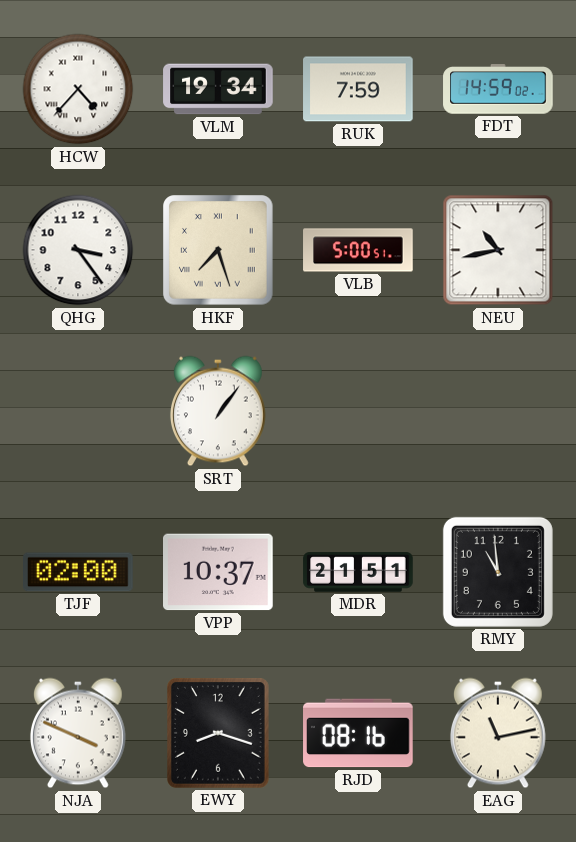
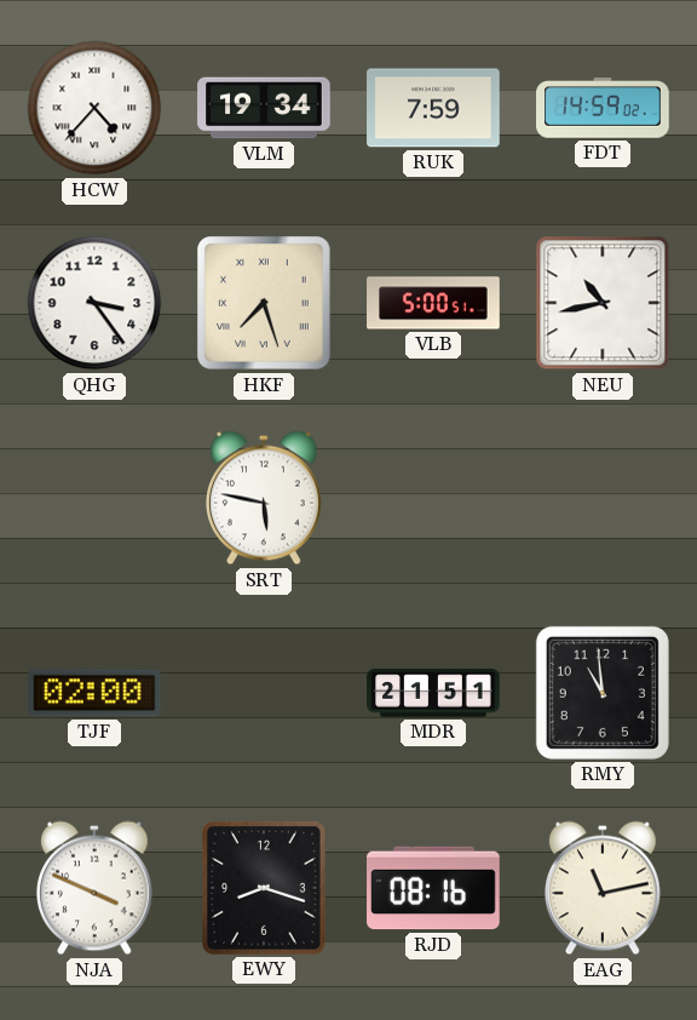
SRT: 1:06 -> 5:47 (264, 498)
VPP: 10:37 -> none (219, 572)
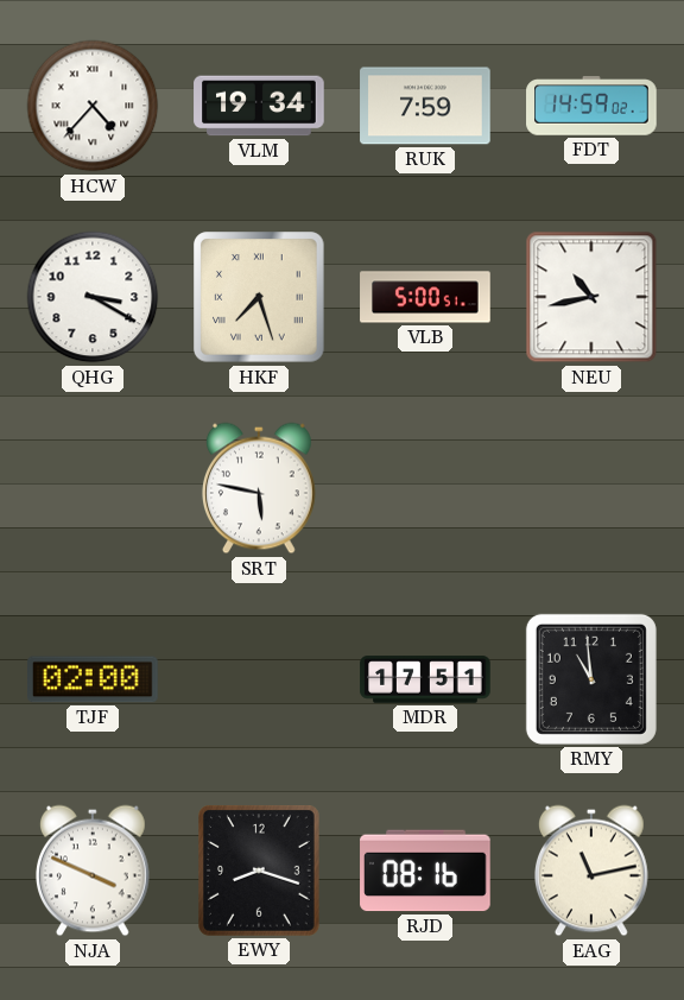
QHG: 3:24 -> 3:20 (93, 297)
MDR: 21:51 -> 17:51 (425, 679)
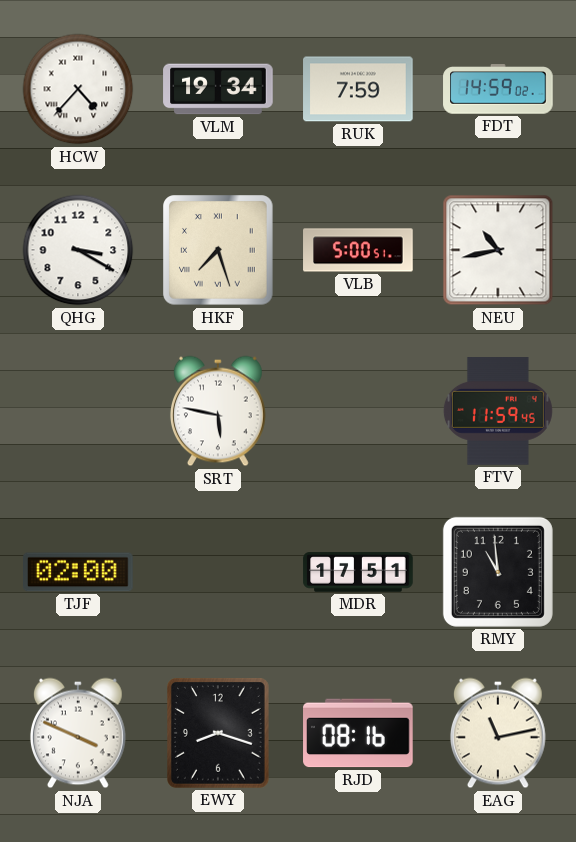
FTV: none -> 11:59 (498, 411)
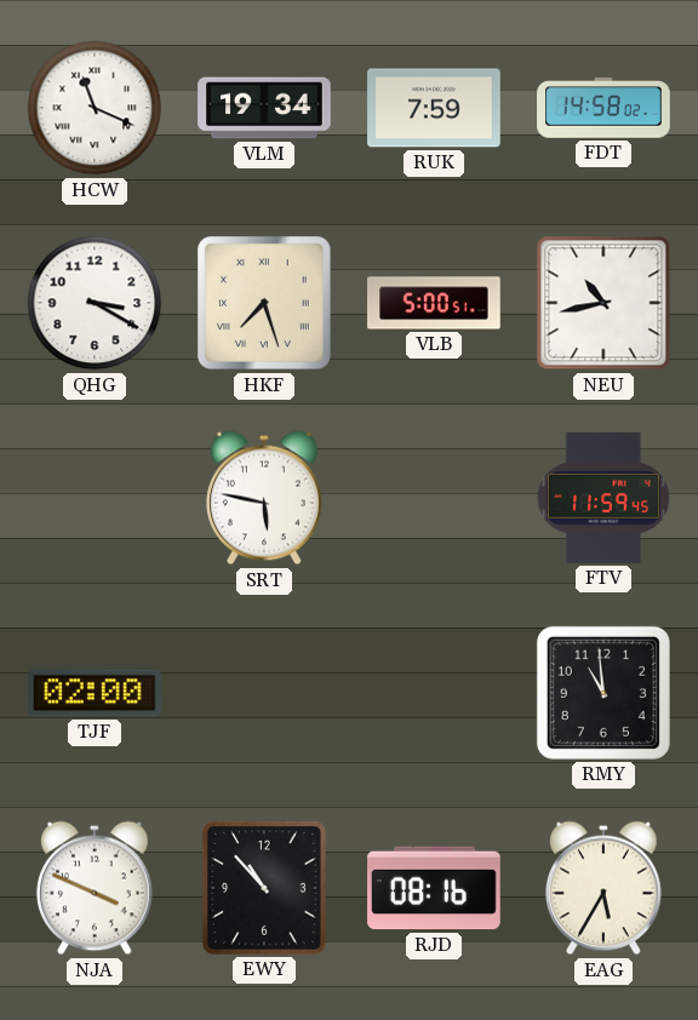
HCW: 4:37 -> 11:19 (95, 108)
FDT: 14:59 -> 14:58 (603, 108)
MDR: 17:51 -> none (358, 572)
EWY: 8:18 -> 10:53 (265, 889)
EAG: 11:13 -> 5:35 (603, 888)
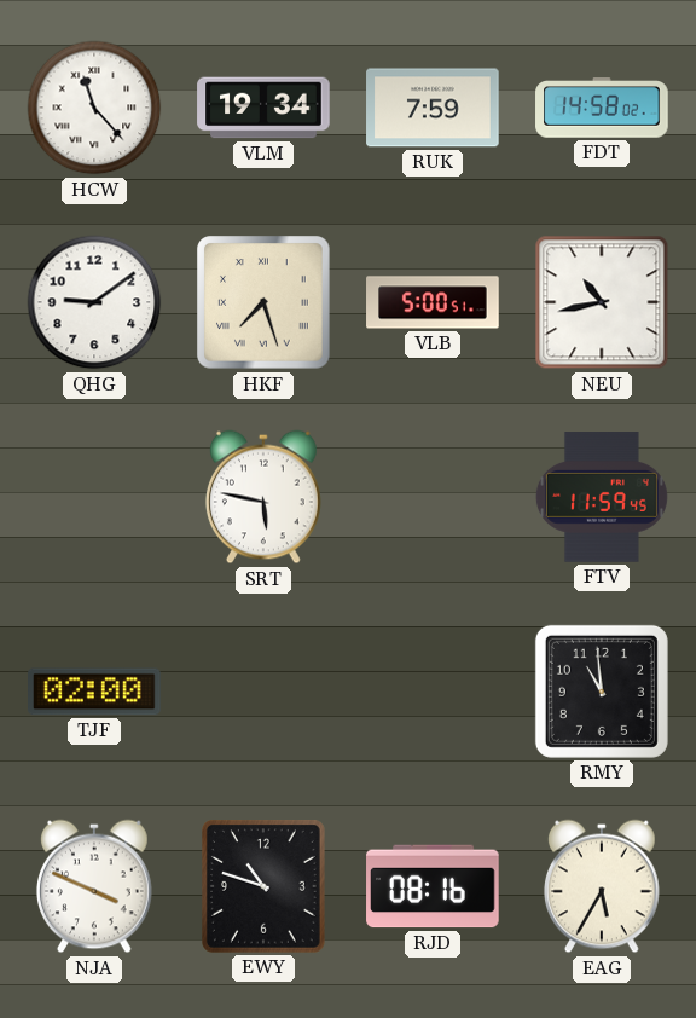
HCW: 11:19 -> 11:23 (94, 108)
QHG: 3:20 -> 9:09 (94, 302)
EWY: 10:53 -> 10:48 (265, 887)
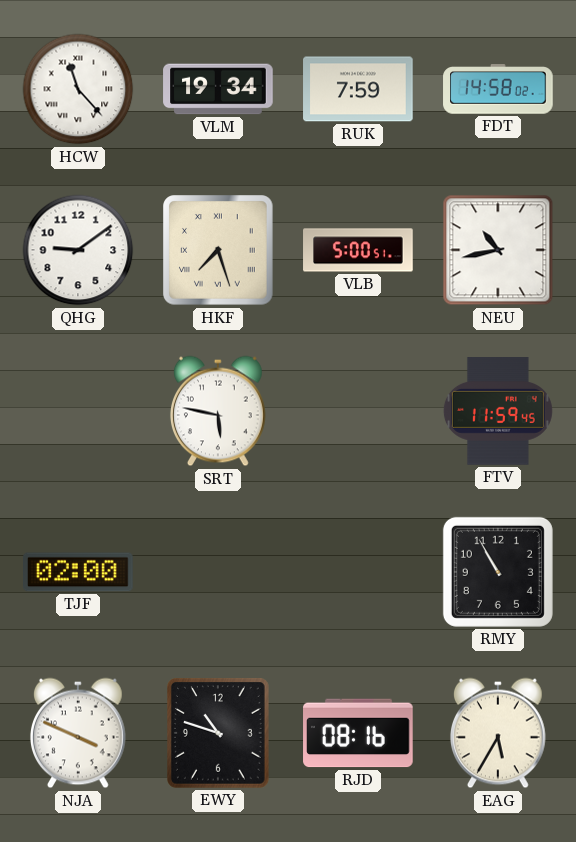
RMY: 10:59 -> 10:55 (498, 572)
